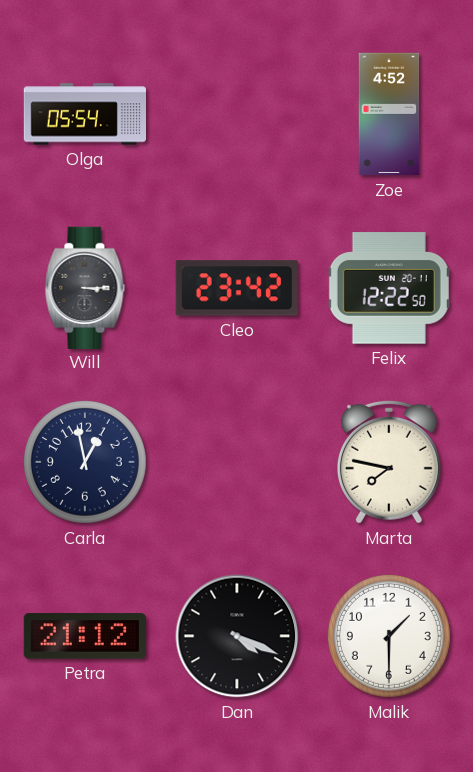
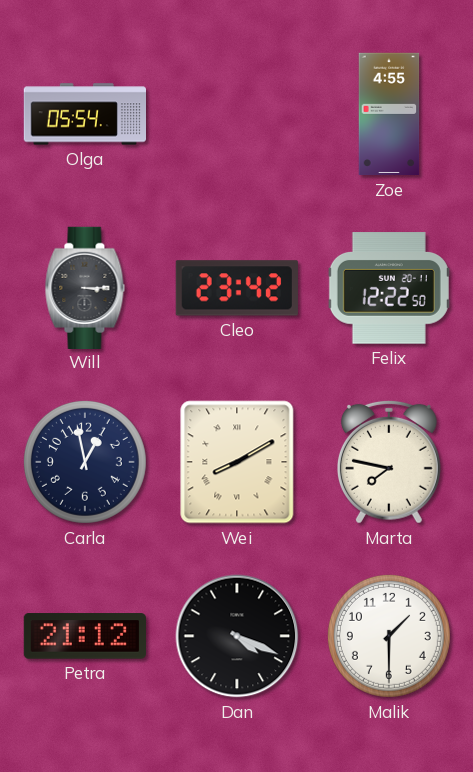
Zoe: 4:52 -> 4:55 (389, 114)
Wei: none -> 8:10 (237, 462)
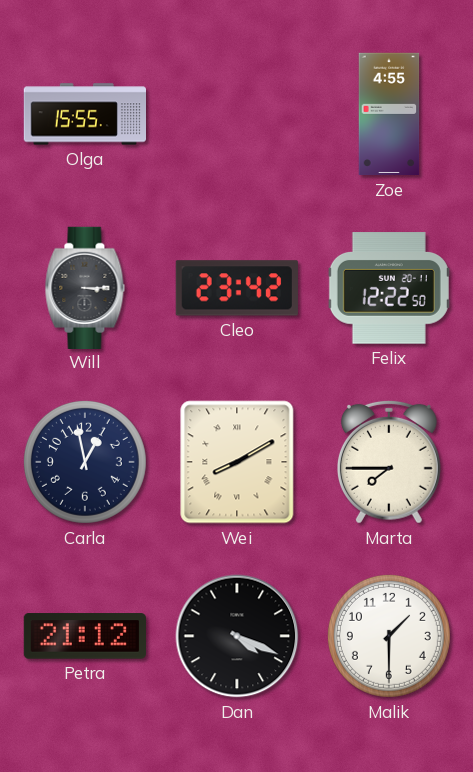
Olga: 05:54 -> 15:55 (84, 114)
Marta: 7:47 -> 7:45 (389, 462)
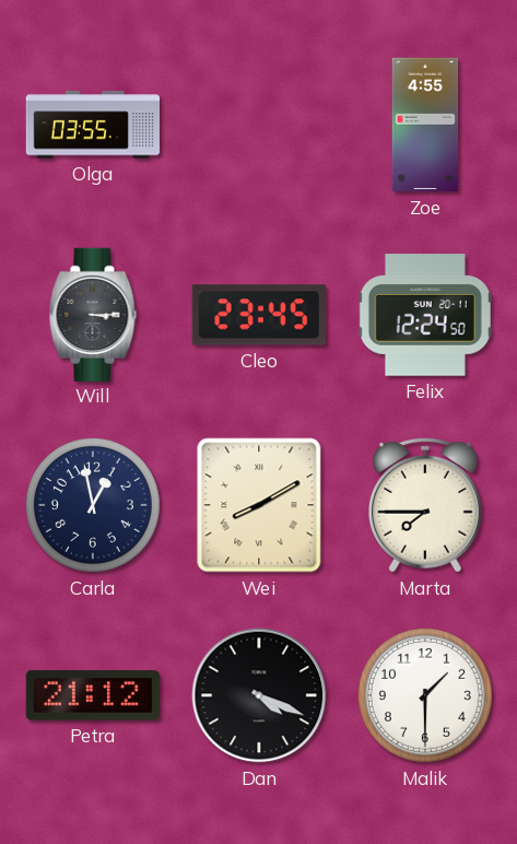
Olga: 15:55 -> 03:55 (92, 125)
Cleo: 23:42 -> 23:45 (259, 315)
Felix: 12:22 -> 12:24 (425, 315)
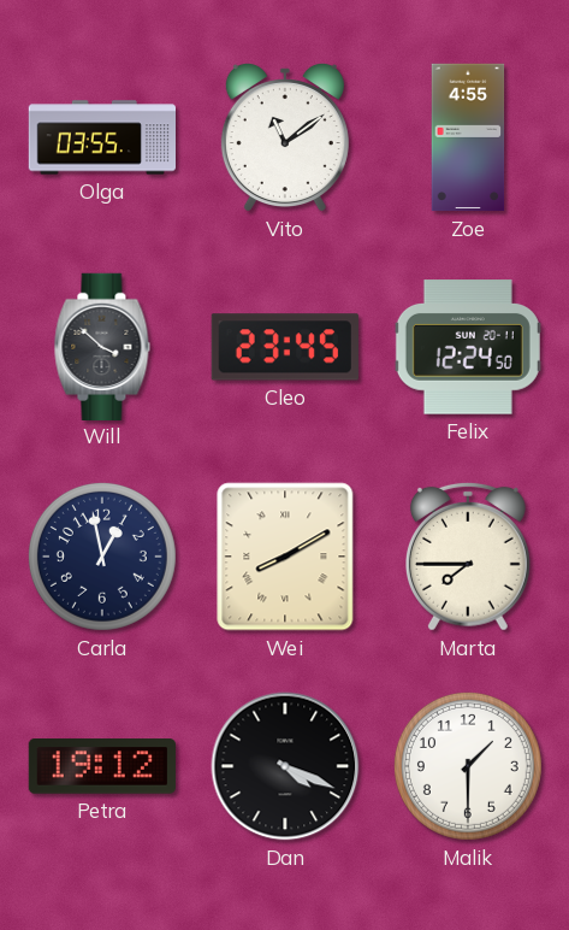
Vito: none -> 11:09 (285, 137)
Will: 3:15 -> 3:52 (102, 346)
Petra: 21:12 -> 19:12 (101, 766)
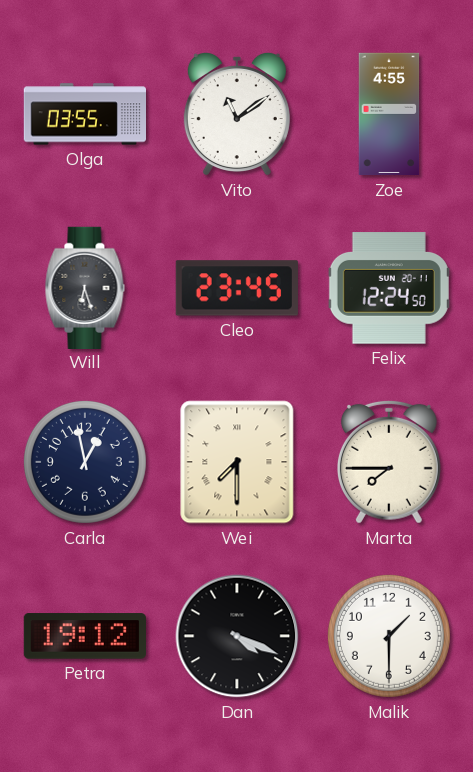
Will: 3:52 -> 6:27 (85, 287)
Wei: 8:10 -> 7:30 (237, 462)
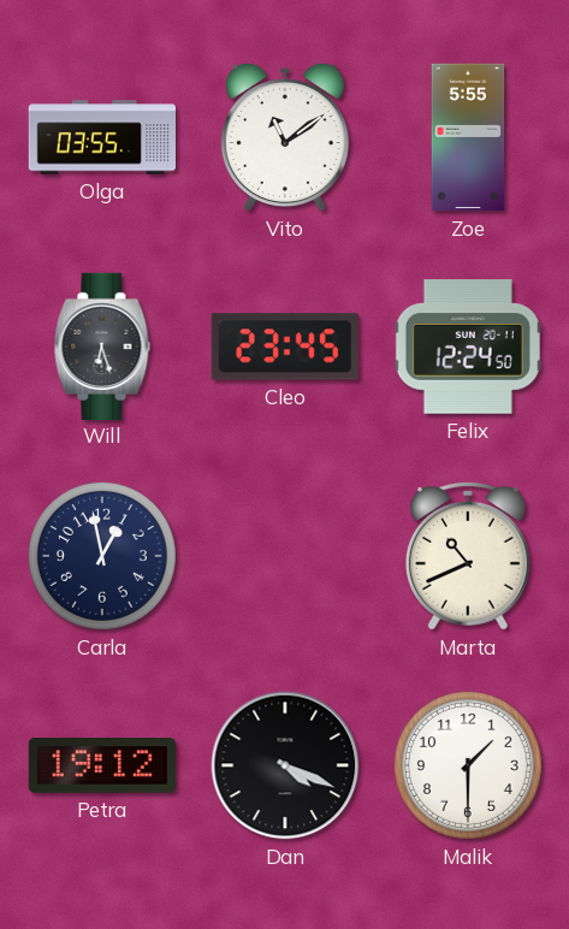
Zoe: 4:55 -> 5:55 (468, 137)
Wei: 7:30 -> none (237, 462)
Marta: 7:45 -> 10:41 (468, 556)
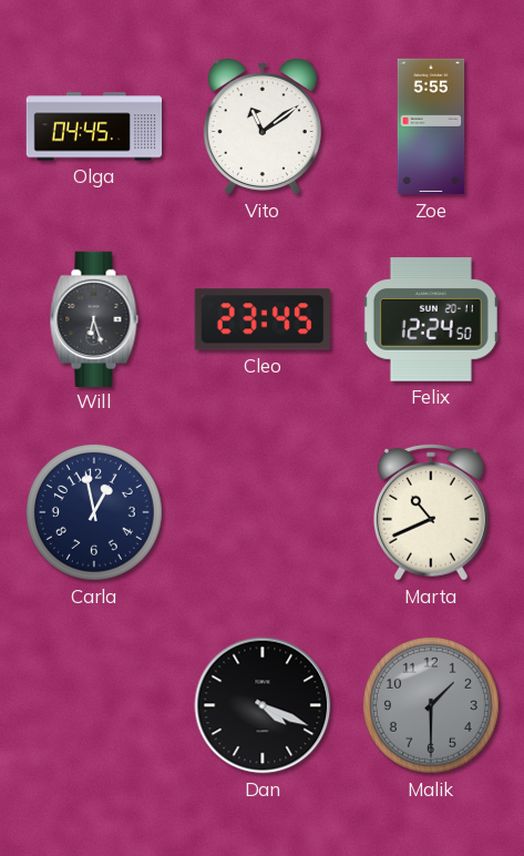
Olga: 03:55 -> 04:45 (93, 126)
Petra: 19:12 -> none (101, 765)
Malik dial: white -> grey (431, 705)
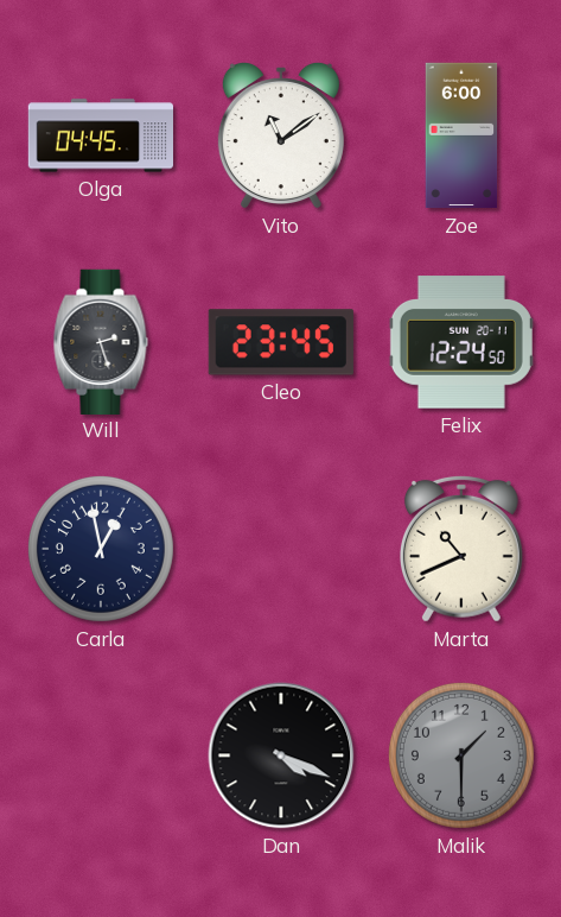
Zoe: 5:55 -> 6:00 (461, 135)
Will: 6:27 -> 2:27 (101, 341)
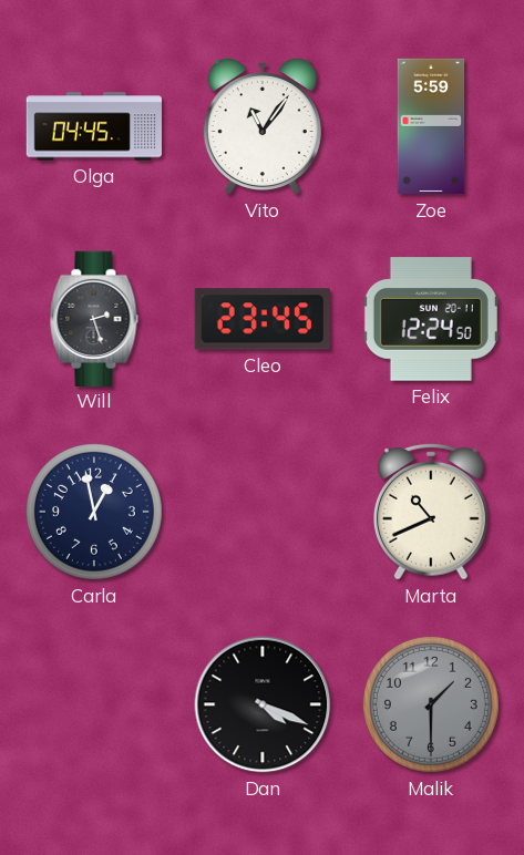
Vito: 11:09 -> 11:06 (263, 126)
Zoe: 6:00 -> 5:59 (431, 126)
